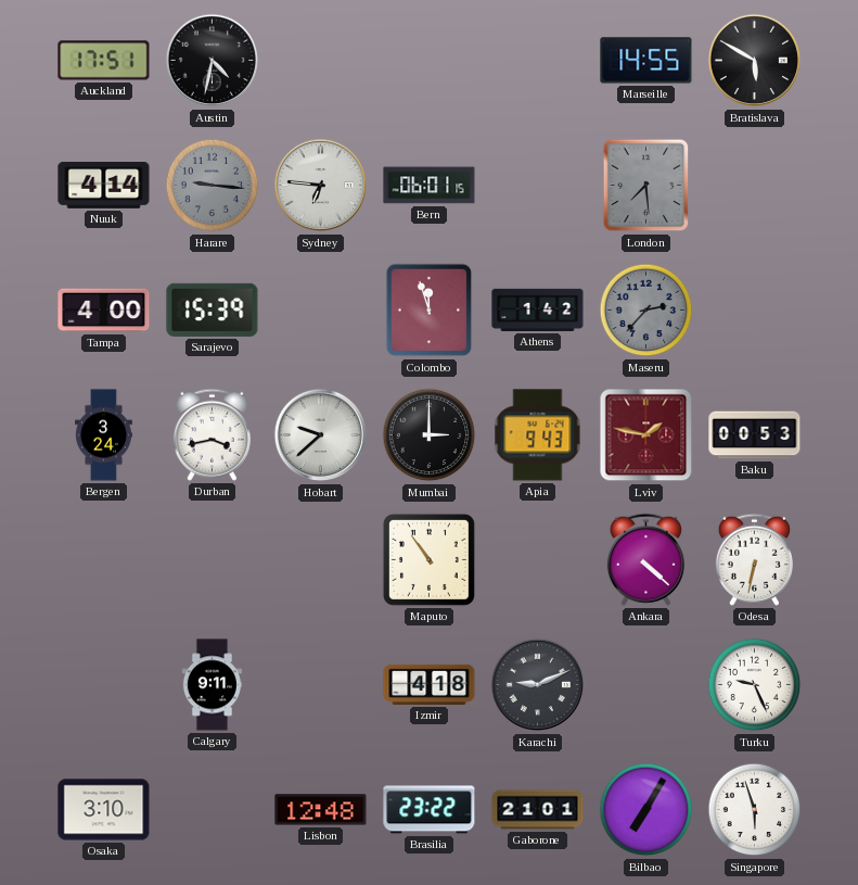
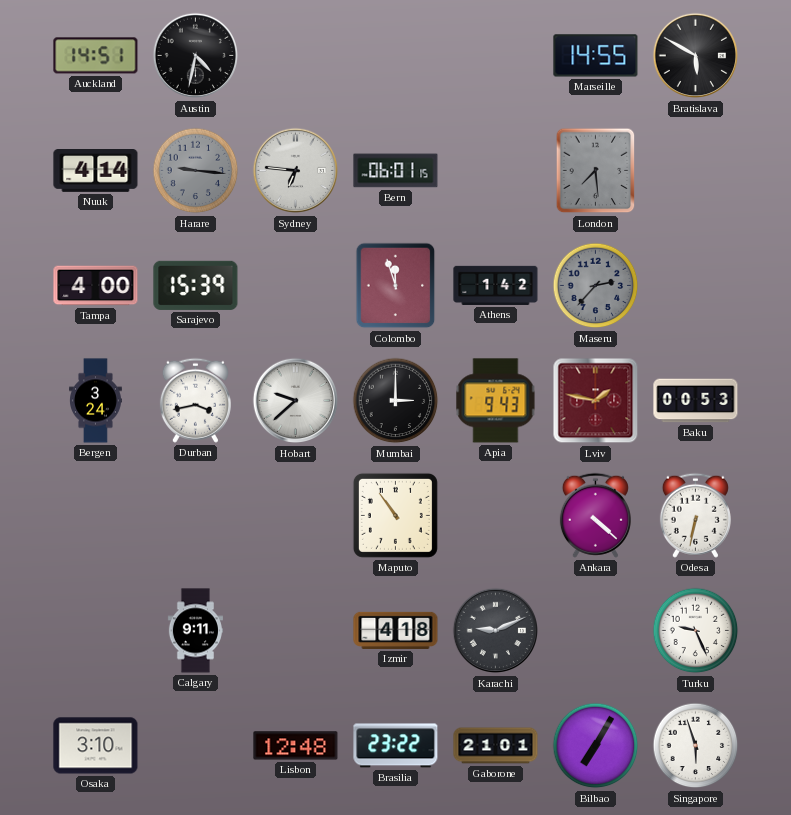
Auckland: 17:51 -> 14:51 (96, 56)
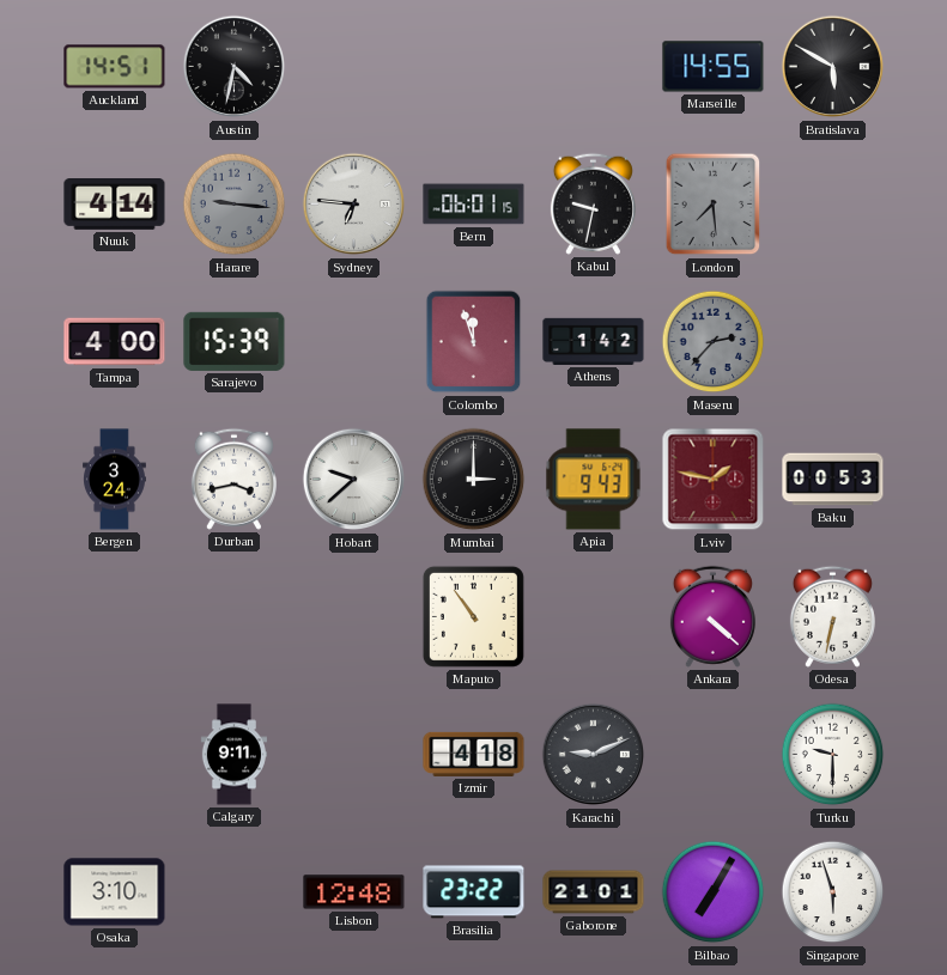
Kabul: none -> 9:32 (593, 203)
Turku: 9:26 -> 9:30 (833, 755)
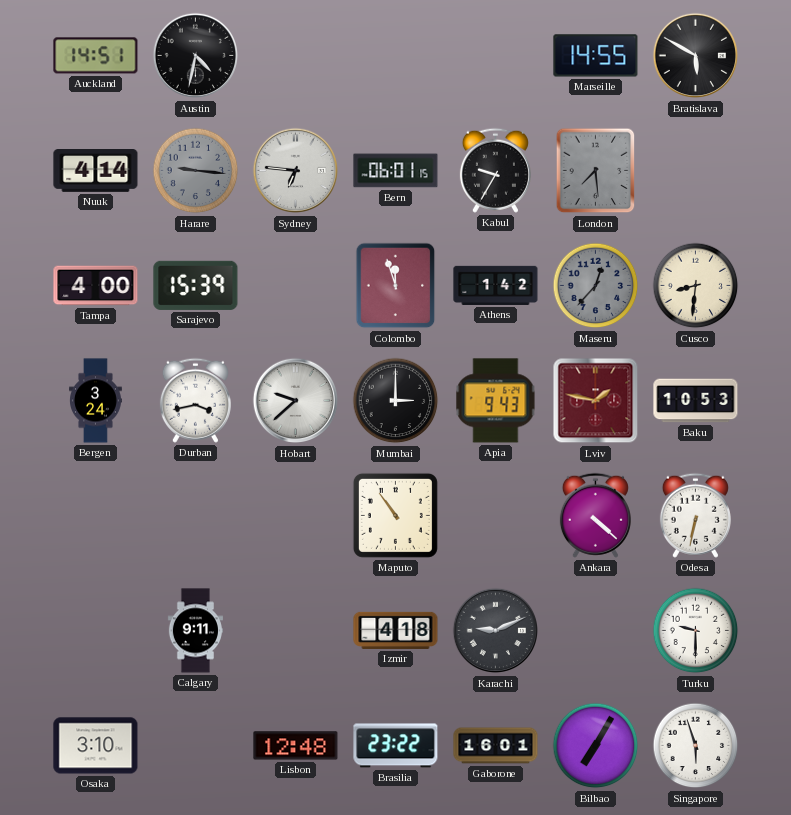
Kabul: 9:32 -> 9:35 (495, 170)
Maseru: 2:37 -> 12:37 (596, 286)
Cusco: none -> 8:31 (696, 286)
Baku: 00:53 -> 10:53 (696, 401)
Gaborone: 21:01 -> 16:01 (496, 746)
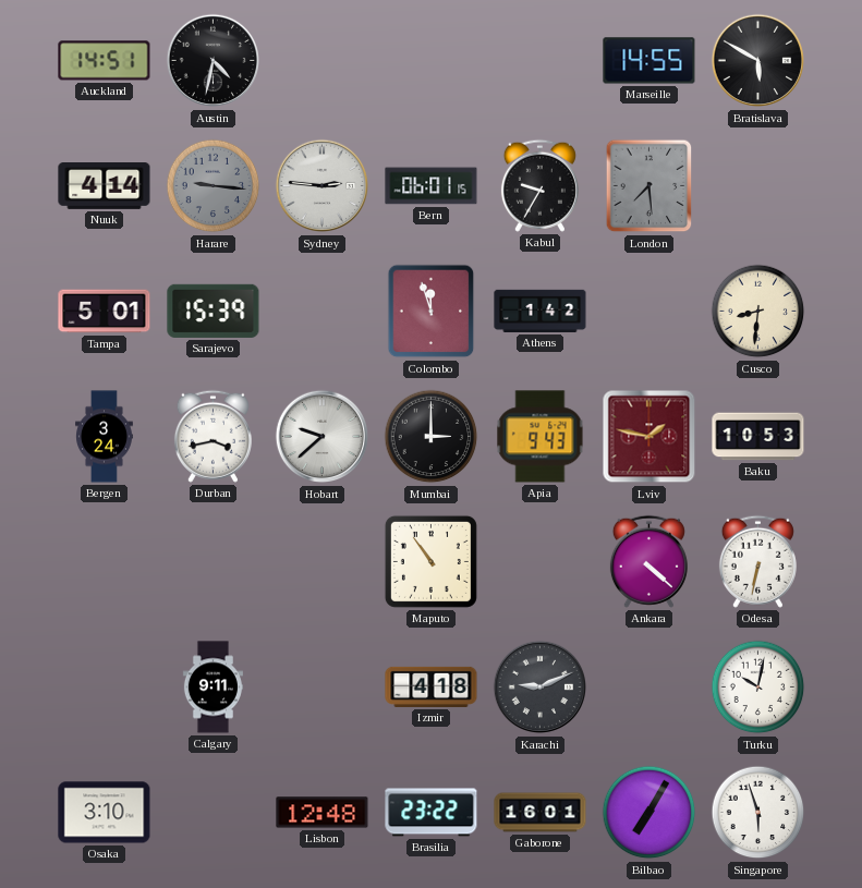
Sydney: 6:46 -> 2:46 (323, 186)
Tampa: 4:00 -> 5:01 (105, 312)
Maseru: 12:37 -> none (596, 286)
Turku: 9:30 -> 10:02 (758, 688)
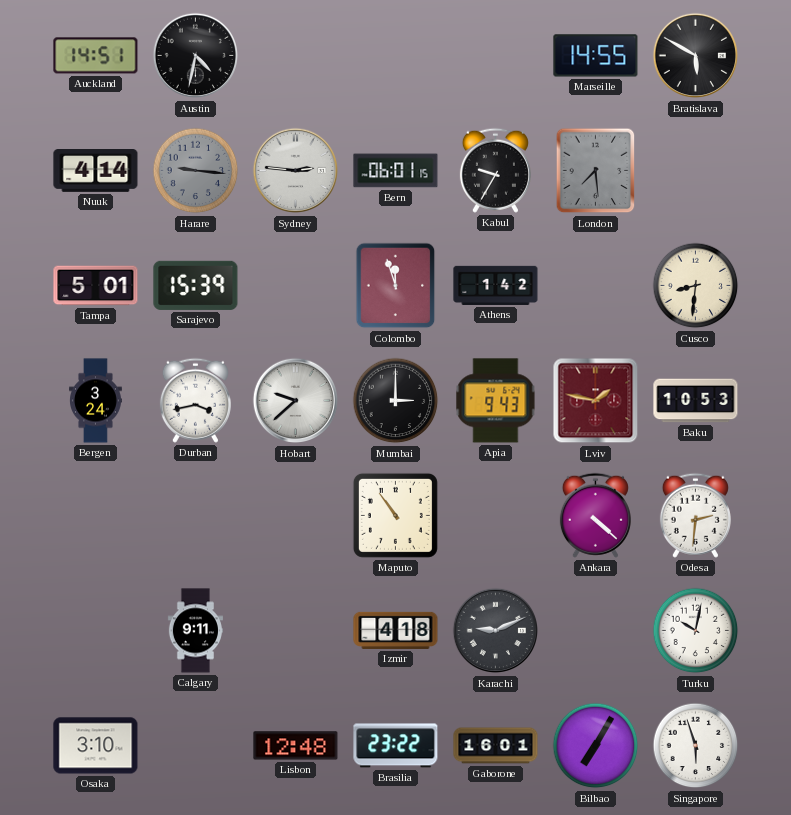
Odesa: 6:32 -> 2:31 (695, 515)
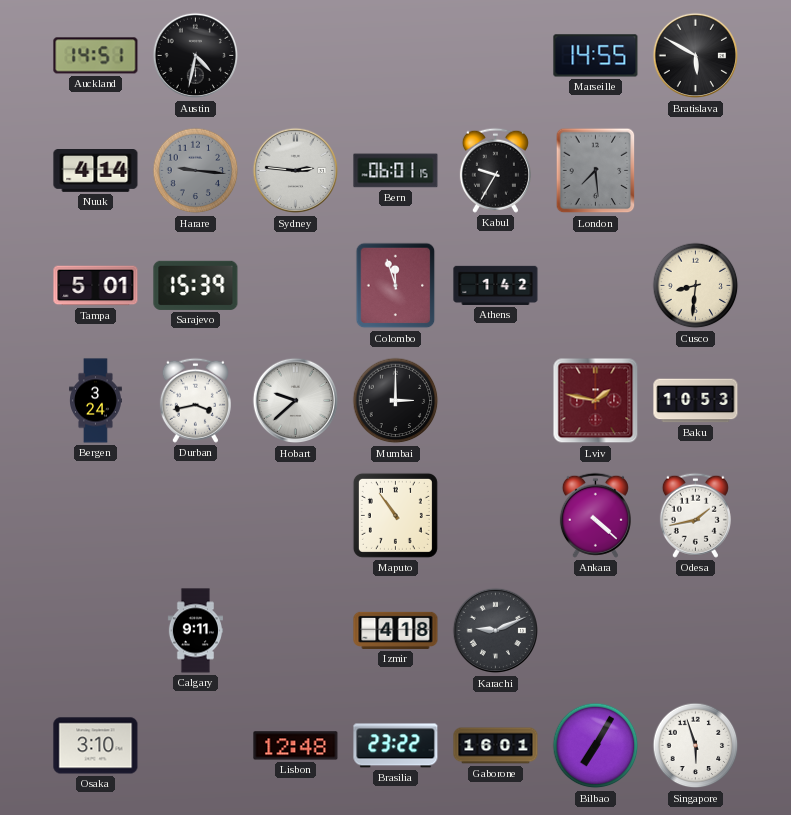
Apia: 9:43 -> none (496, 401)
Odesa: 2:31 -> 1:43 (695, 515)
Turku: 10:02 -> none (696, 631)
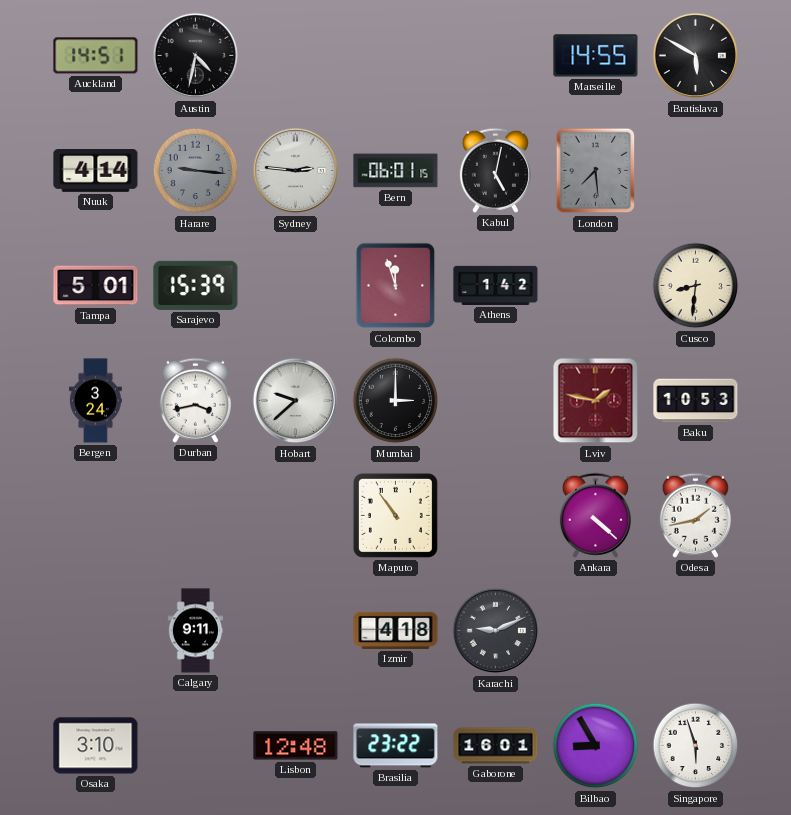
Kabul: 9:35 -> 5:02 (495, 170)
Bilbao: 7:05 -> 8:55 (596, 746)
